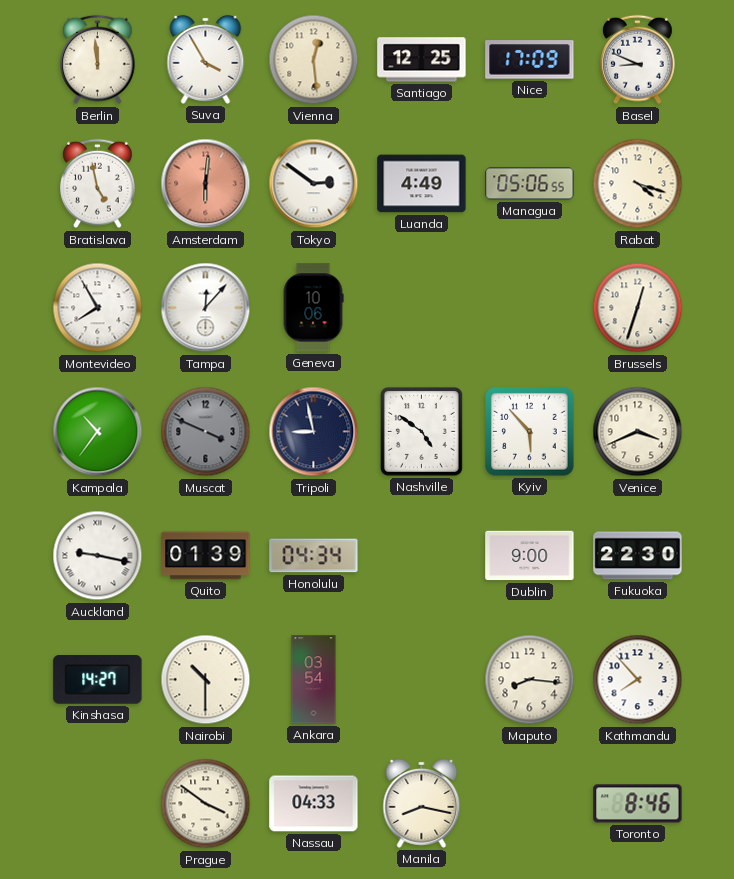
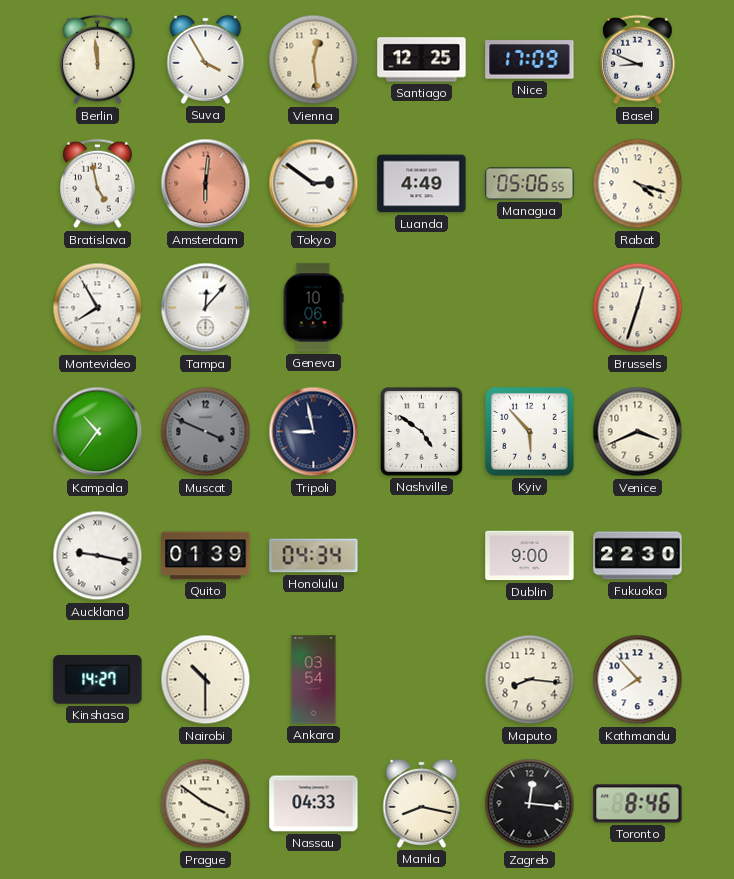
Zagreb: none -> 12:16 (530, 804)
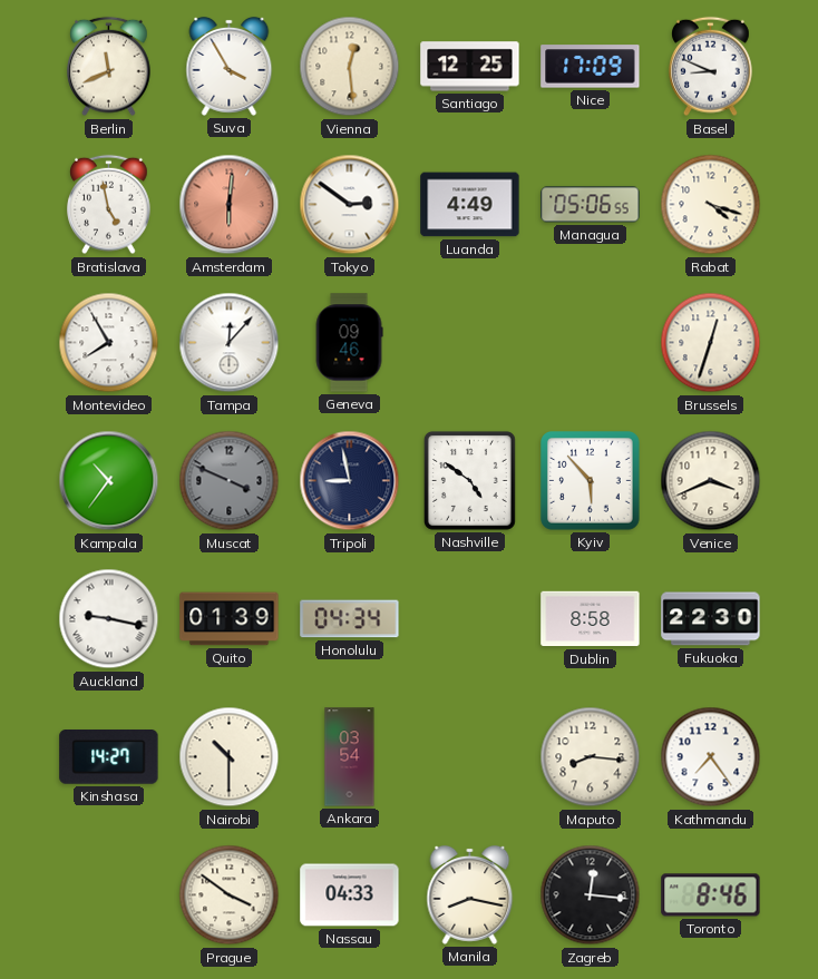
Berlin: 11:59 -> 11:41 (109, 67)
Geneva: 10:06 -> 09:46 (349, 343)
Dublin: 9:00 -> 8:58 (591, 619)
Kathmandu: 7:53 -> 7:24 (711, 757)
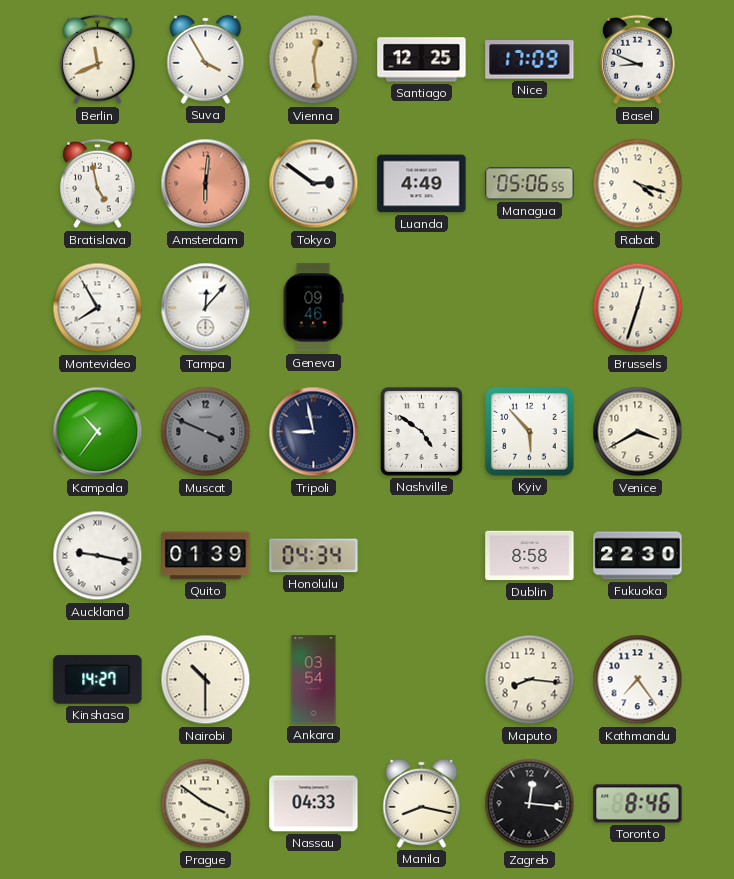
Venice: 3:41 -> 3:40 (638, 432)
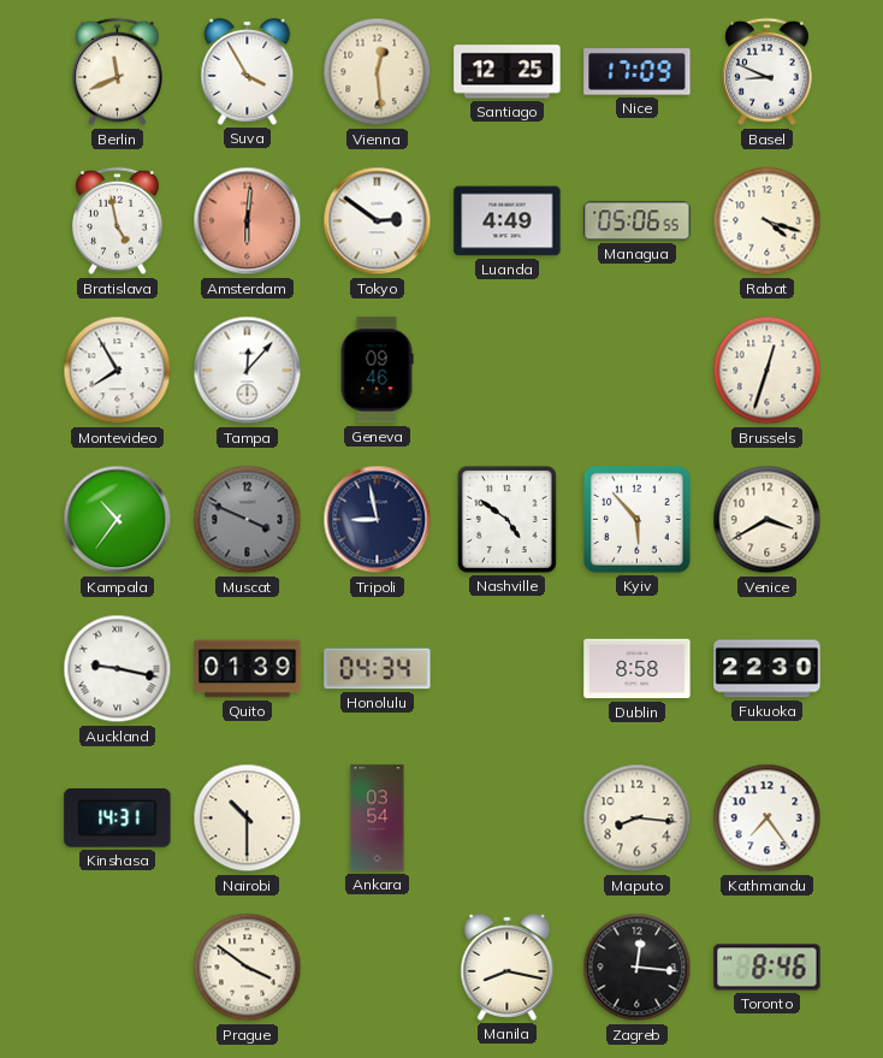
Kinshasa: 14:27 -> 14:31 (118, 818)
Nassau: 04:33 -> none (314, 804)
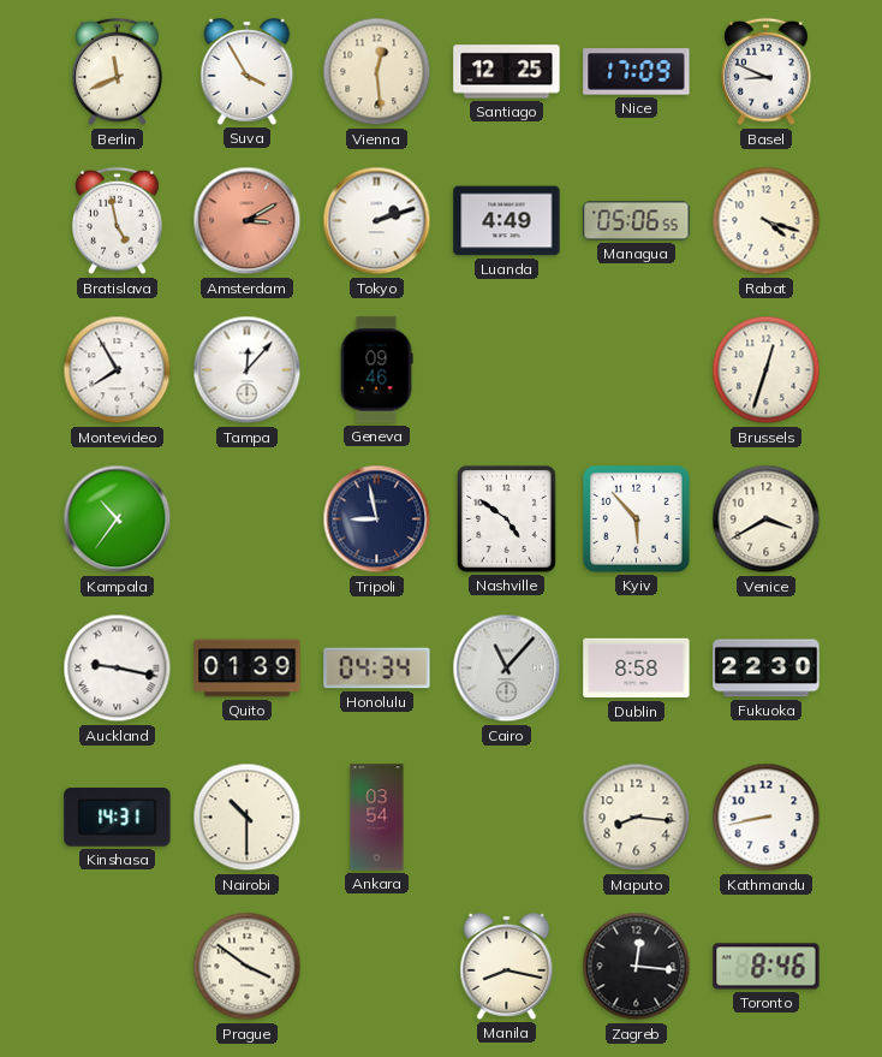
Amsterdam: 6:01 -> 3:10 (248, 221)
Tokyo: 2:51 -> 2:12 (377, 221)
Muscat: 3:49 -> none (248, 520)
Cairo: none -> 11:07 (507, 669)
Kathmandu: 7:24 -> 8:43 (767, 818)
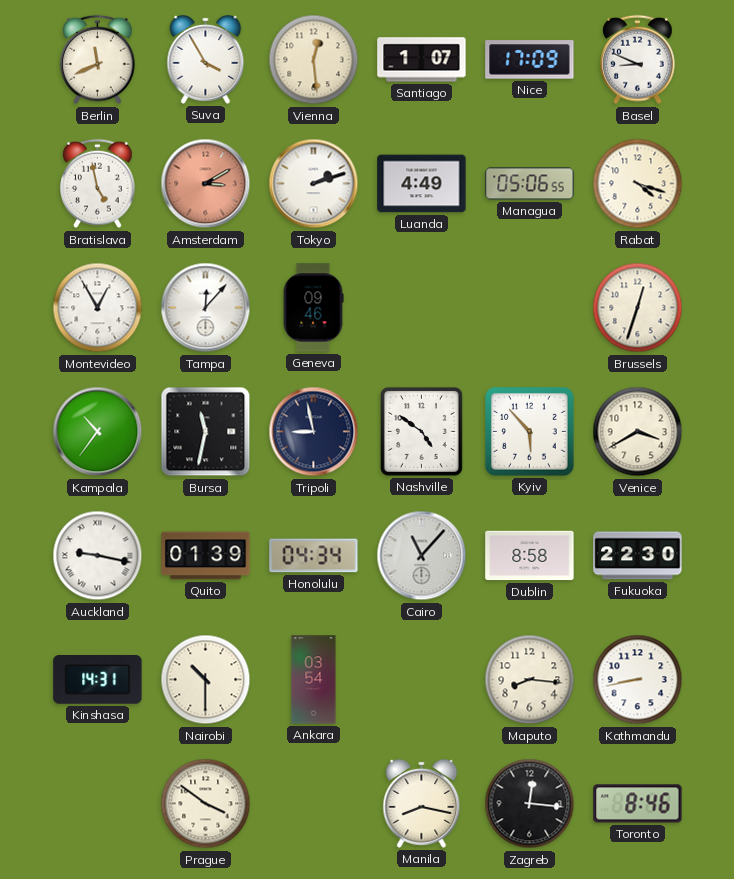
Santiago: 12:25 -> 1:07 (422, 60)
Montevideo: 7:55 -> 12:55 (98, 308)
Bursa: none -> 11:32 (206, 432)
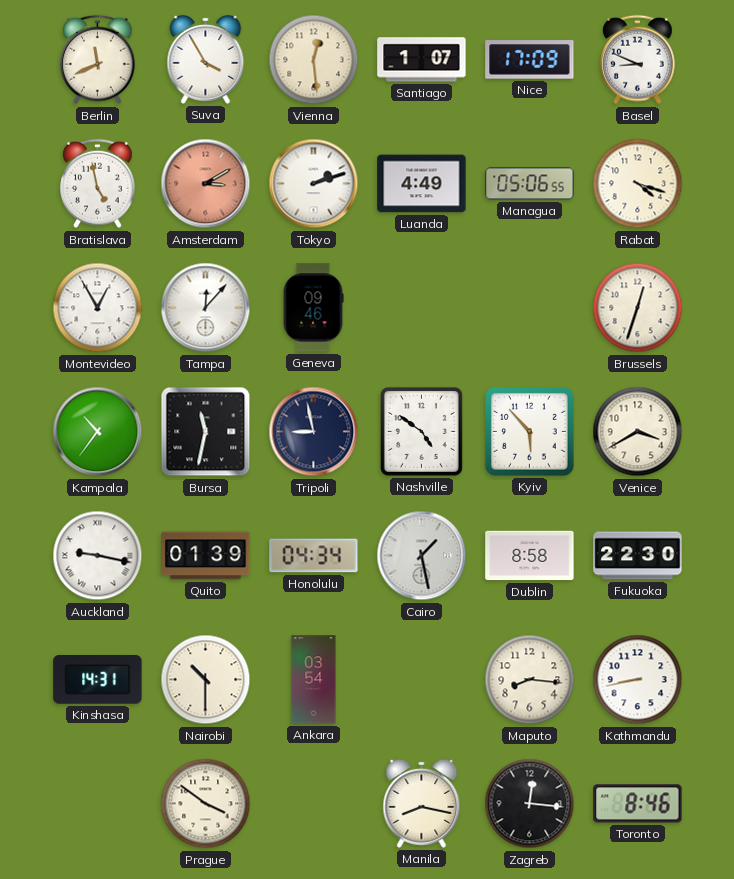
Cairo: 11:07 -> 1:28 (422, 556)
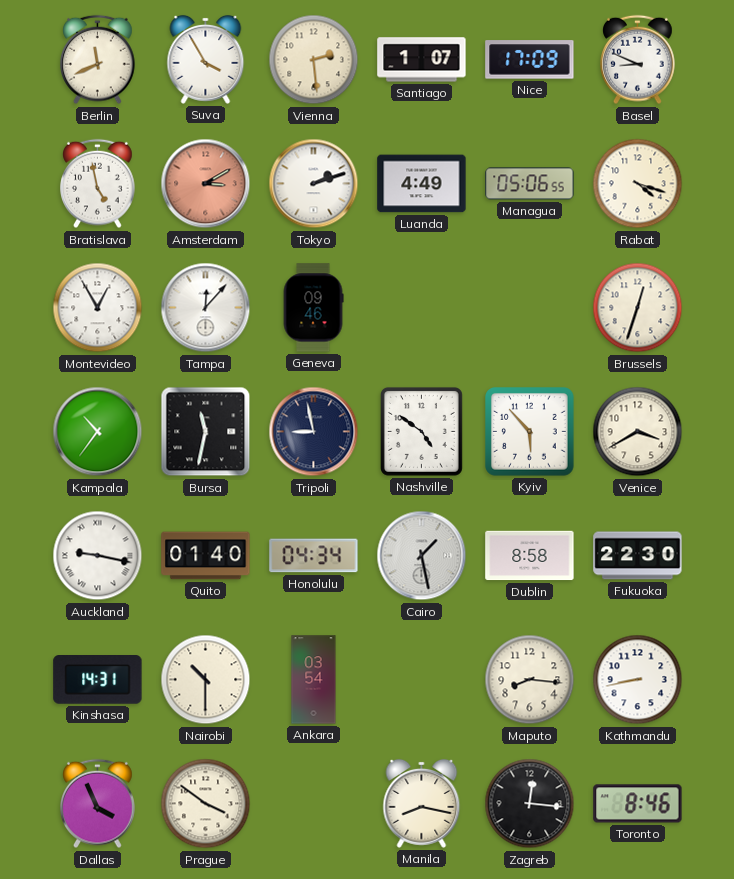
Vienna: 12:29 -> 2:29 (314, 60)
Quito: 01:39 -> 01:40 (206, 556)
Dallas: none -> 3:56 (98, 804)
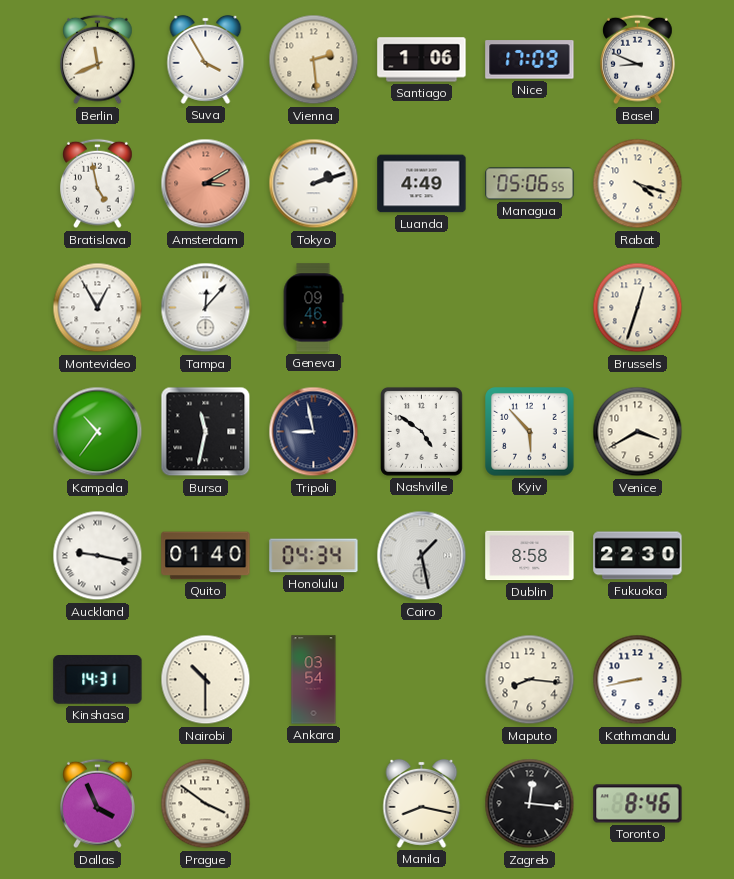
Santiago: 1:07 -> 1:06 (422, 60)
